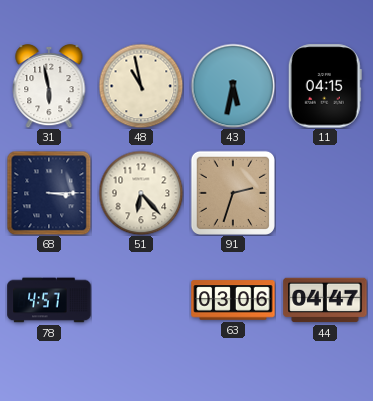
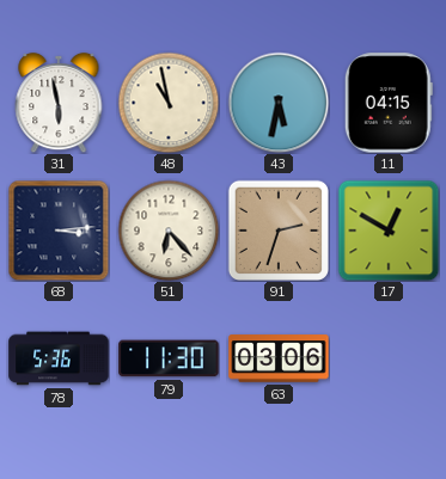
68: 3:15 -> 3:14 (59, 231)
17: none -> 12:50 (389, 231)
78: 4:57 -> 5:36 (59, 358)
79: none -> 11:30 (169, 358)
44: 04:47 -> none (325, 300)
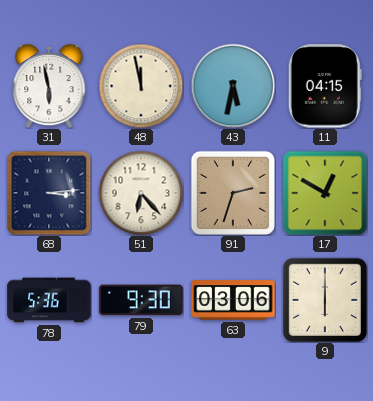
48: 10:58 -> 11:58 (141, 86)
79: 11:30 -> 9:30 (141, 300)
9: none -> 6:00 (325, 300)
